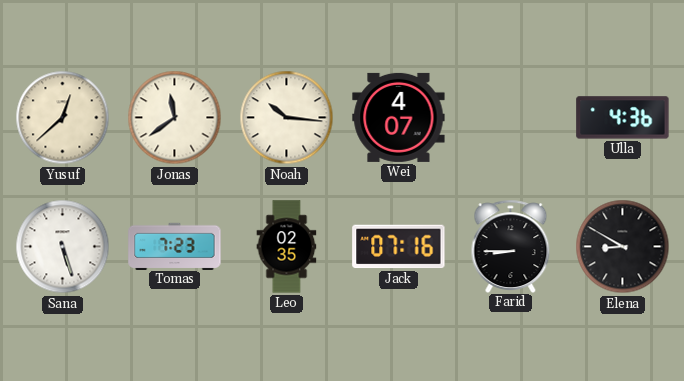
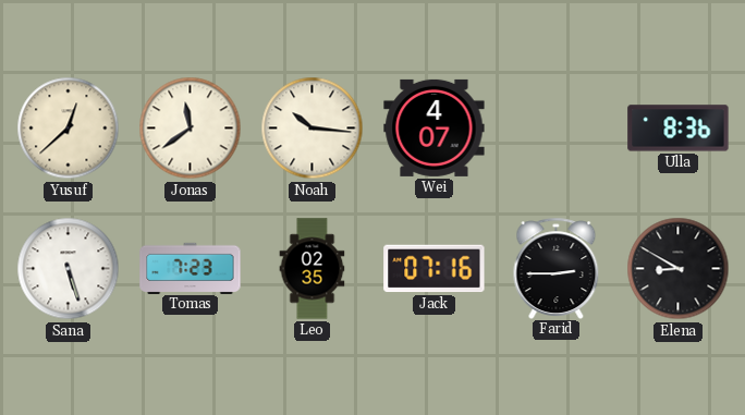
Ulla: 4:36 -> 8:36 (679, 129)
Farid: 8:45 -> 2:45 (557, 268)
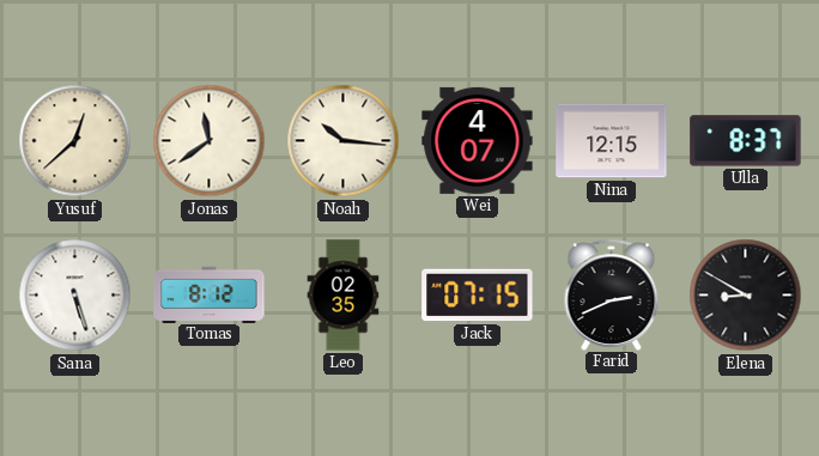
Nina: none -> 12:15 (612, 141)
Ulla: 8:36 -> 8:37 (746, 141)
Tomas: 7:23 -> 8:12 (210, 294)
Jack: 07:16 -> 07:15 (478, 296)
Farid: 2:45 -> 2:41 (612, 294)
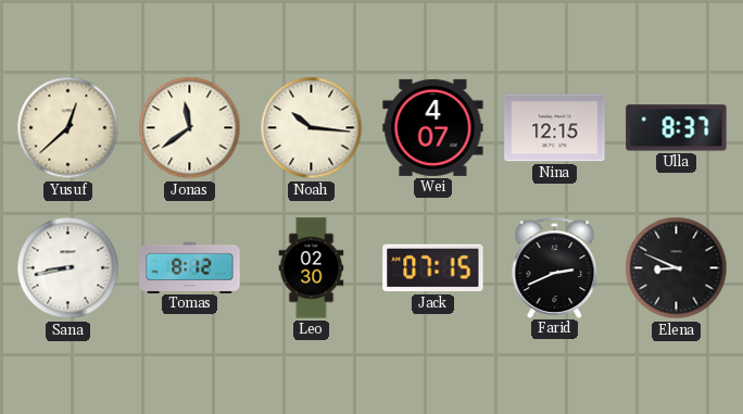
Sana: 5:27 -> 8:43 (68, 268)
Leo: 02:35 -> 02:30 (312, 268)
Elena: 8:50 -> 8:49 (677, 268)
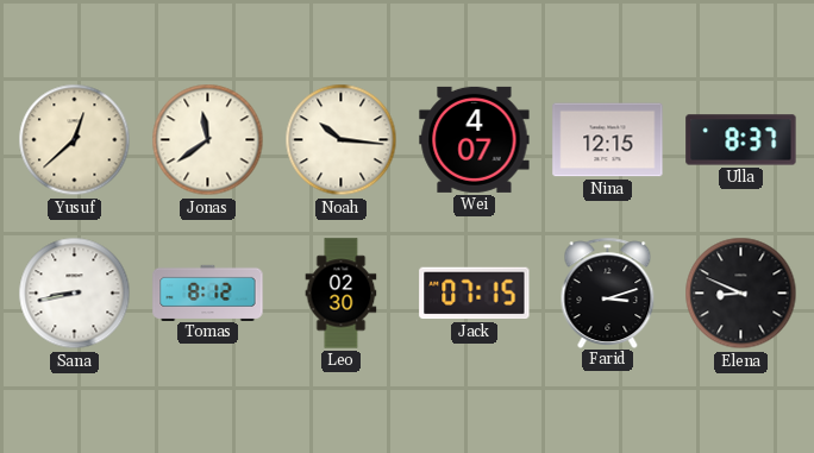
Farid: 2:41 -> 3:12 (608, 292)
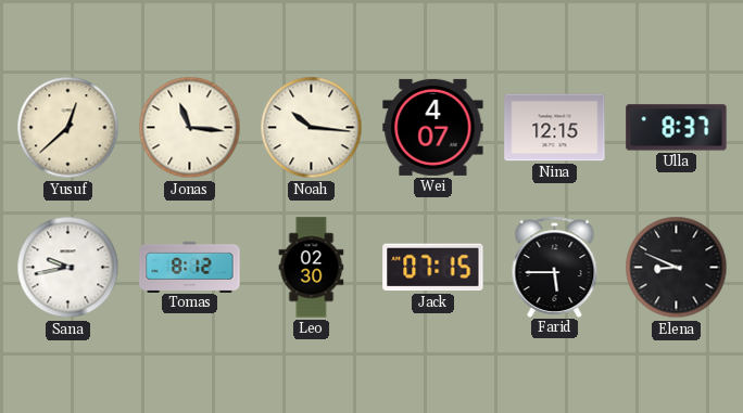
Jonas: 11:39 -> 11:16 (190, 128)
Sana: 8:43 -> 9:43 (68, 268)
Farid: 3:12 -> 5:45 (555, 267)
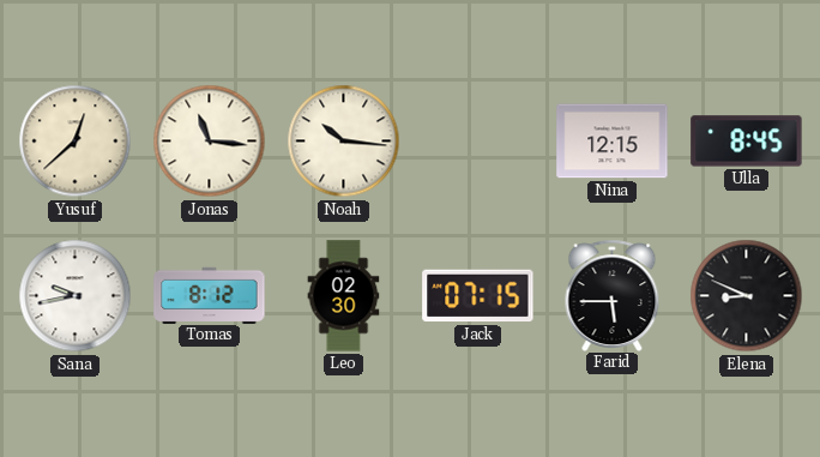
Wei: 4:07 -> none (433, 127)
Ulla: 8:37 -> 8:45 (747, 142)
